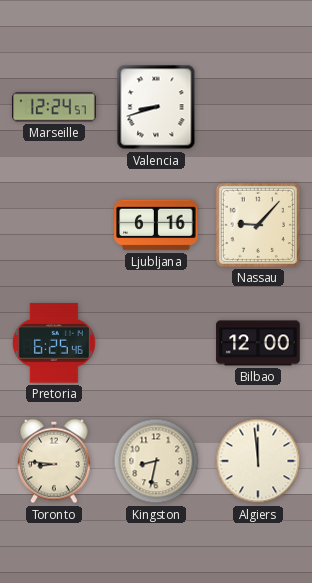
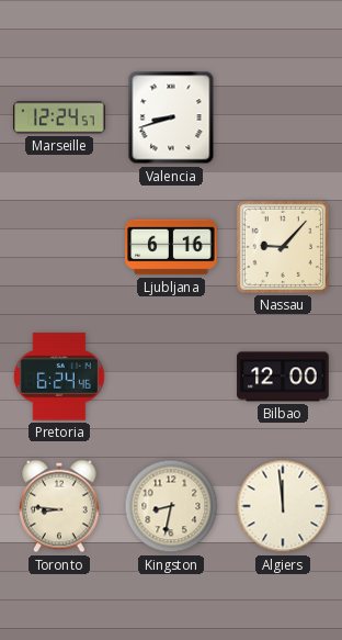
Pretoria: 6:25 -> 6:24 (59, 377)
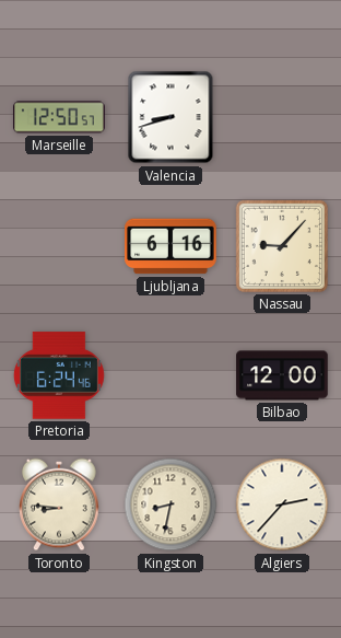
Marseille: 12:24 -> 12:50 (59, 117)
Algiers: 11:59 -> 2:37 (282, 504)
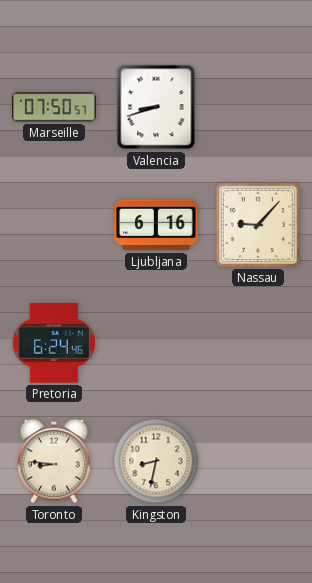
Marseille: 12:50 -> 07:50 (54, 107)
Bilbao: 12:00 -> none (282, 375)
Algiers: 2:37 -> none (282, 504)
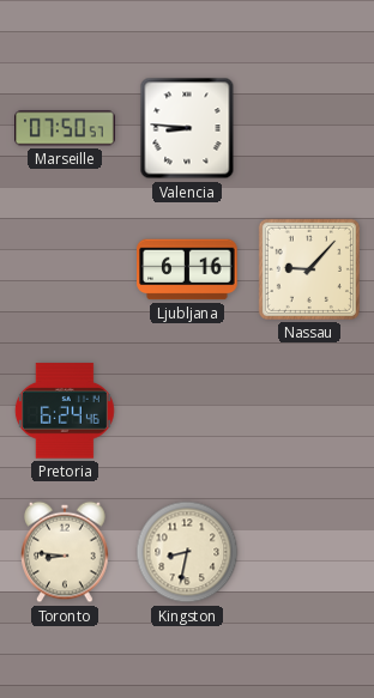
Valencia: 8:42 -> 8:46 (187, 128)
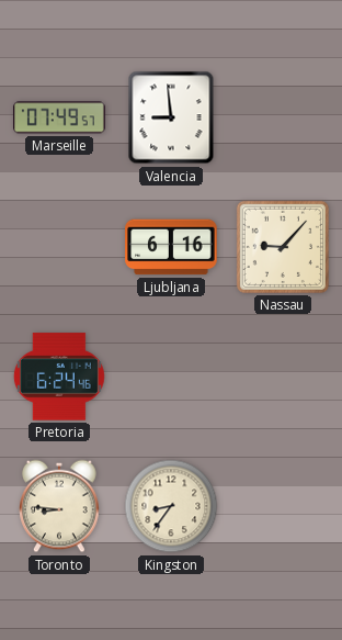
Marseille: 07:50 -> 07:49 (59, 117)
Valencia: 8:46 -> 8:59 (171, 117)
Kingston: 8:32 -> 8:36 (171, 506)
